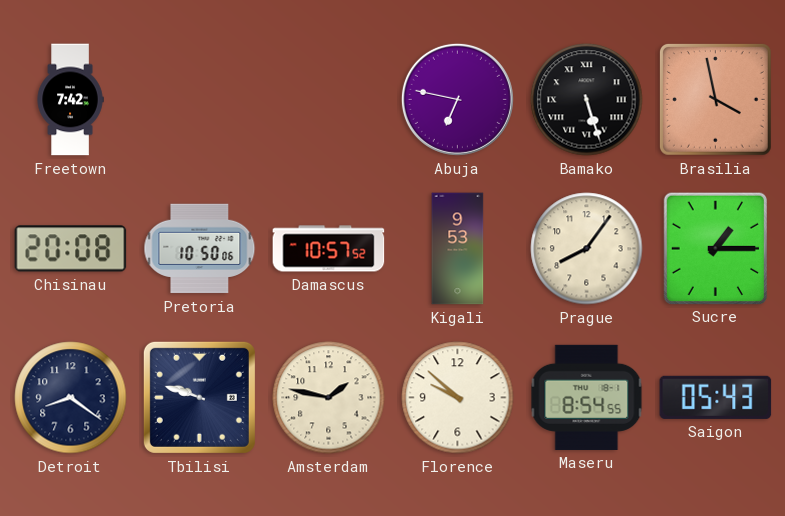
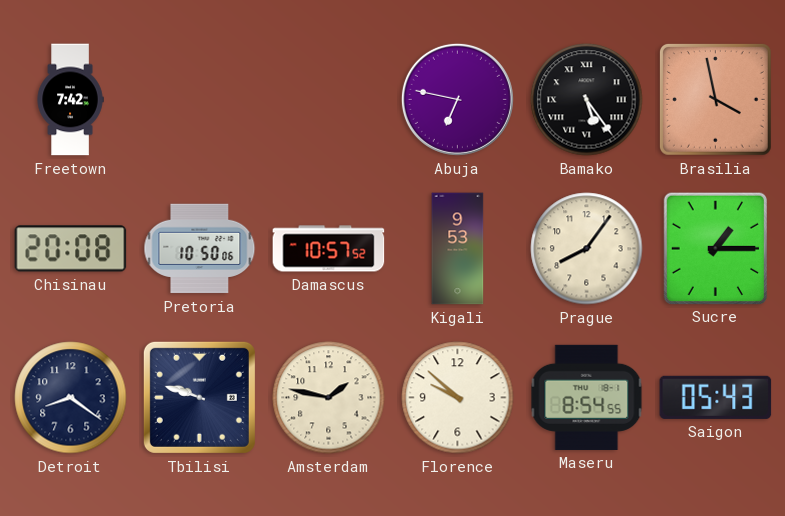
Bamako: 5:27 -> 5:24 (587, 100)
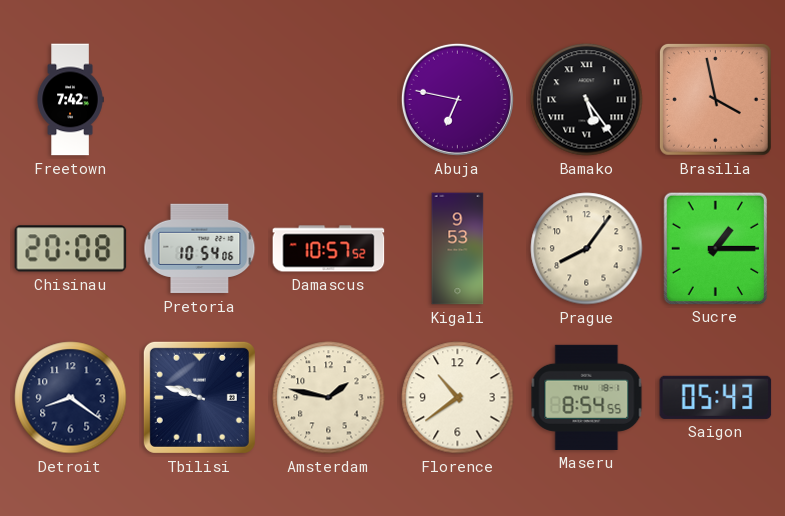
Pretoria: 10:50 -> 10:54 (200, 249)
Florence: 9:52 -> 10:39 (458, 398)
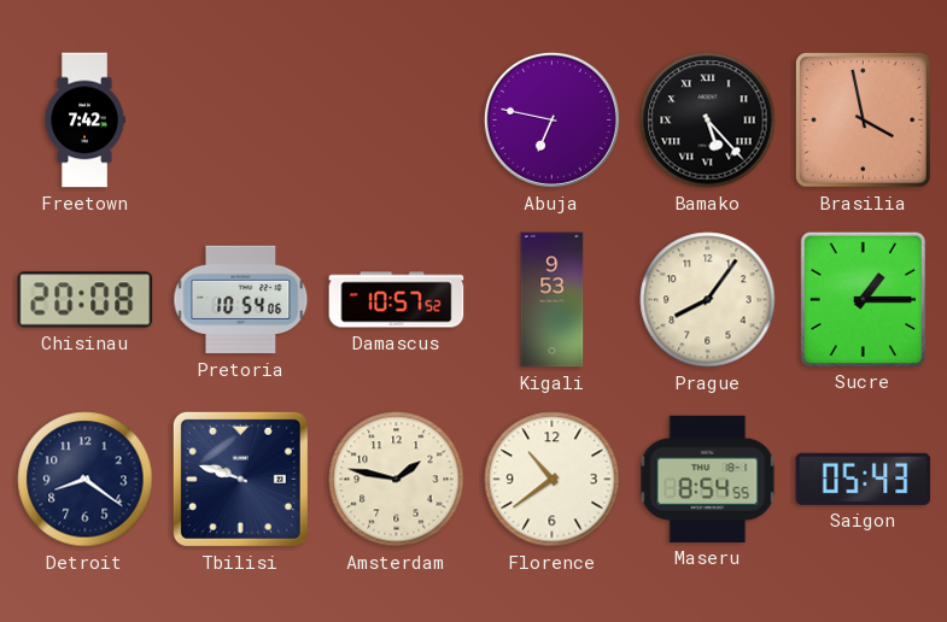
Bamako: 5:24 -> 5:23 (708, 121)
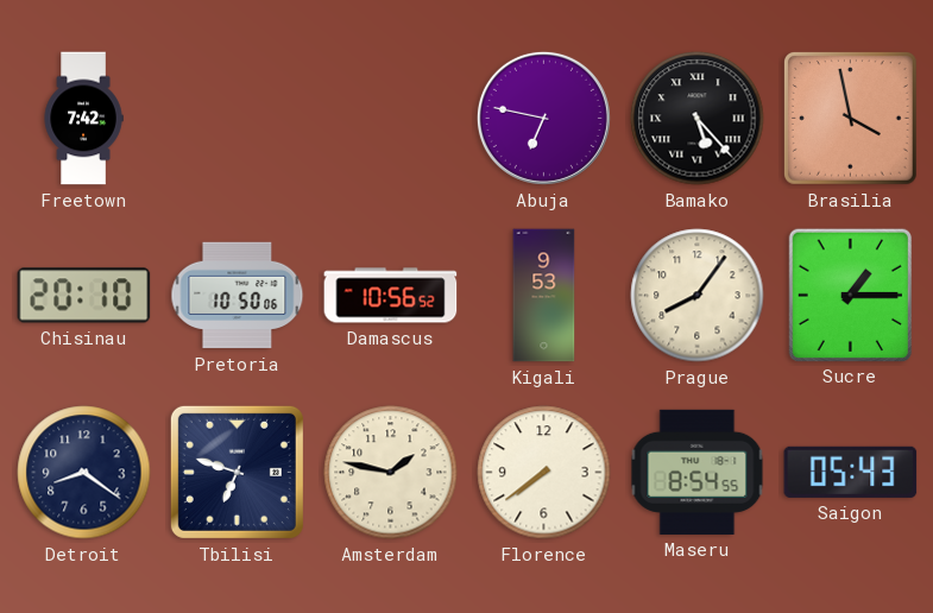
Chisinau: 20:08 -> 20:10 (84, 296)
Pretoria: 10:54 -> 10:50 (238, 296)
Damascus: 10:57 -> 10:56 (391, 296)
Tbilisi: 9:48 -> 6:48 (237, 472)
Florence: 10:39 -> 7:39 (544, 473)
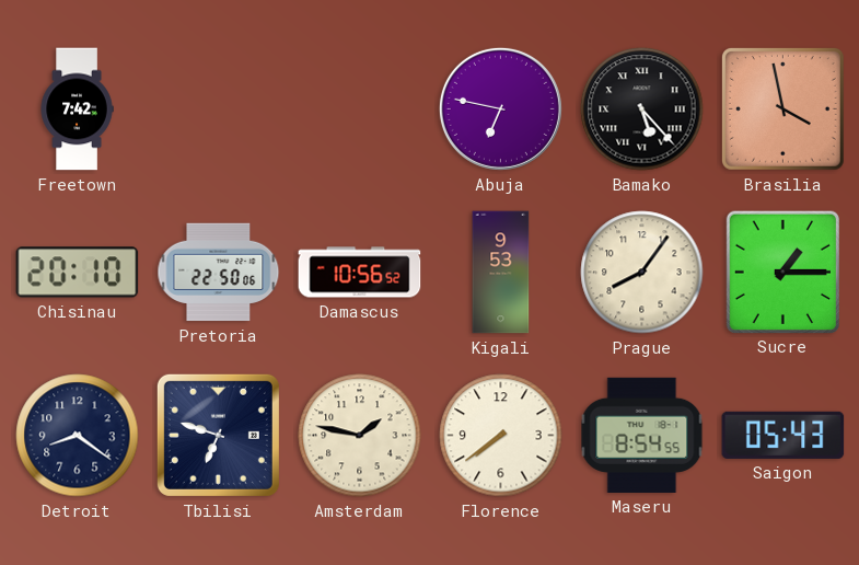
Pretoria: 10:50 -> 22:50 (219, 273)
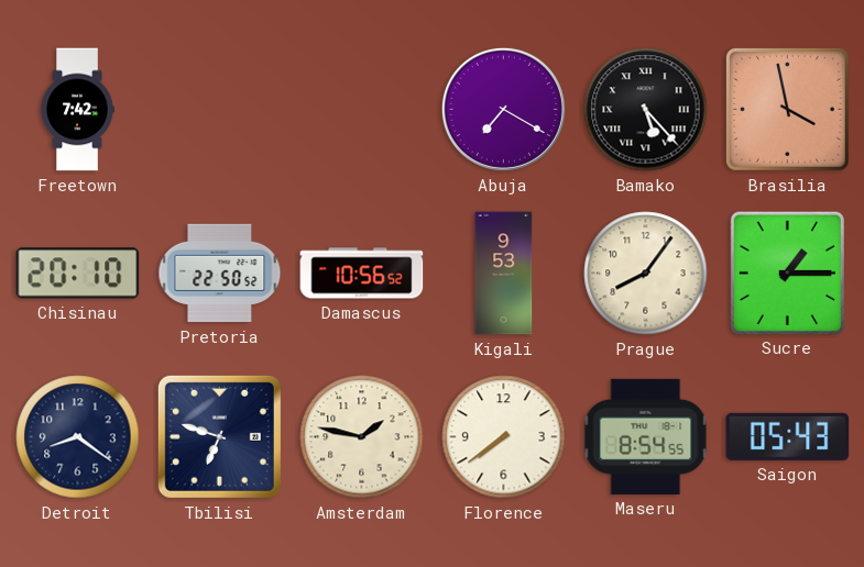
Abuja: 6:47 -> 7:20 (503, 109)
Pretoria: 22:50:06 -> 22:50:52 (220, 274)
